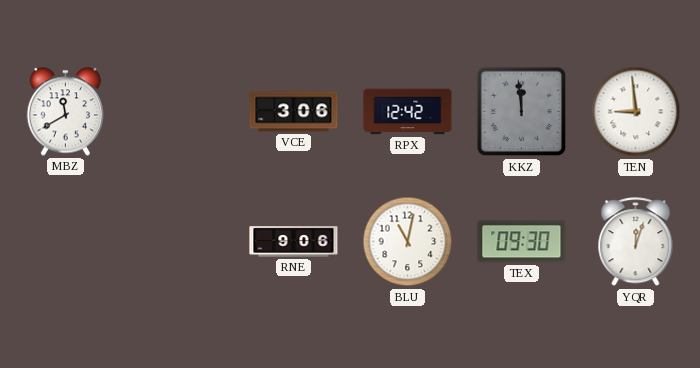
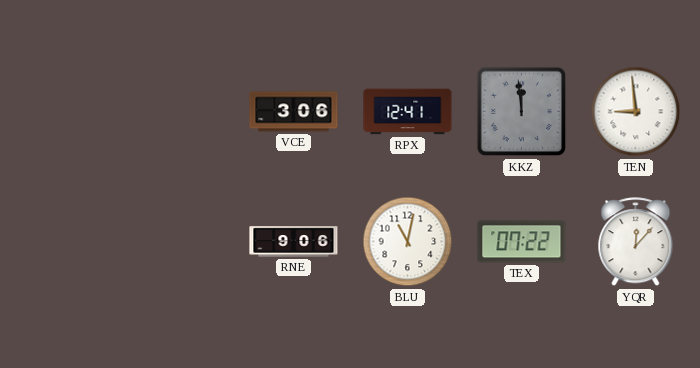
MBZ: 11:40 -> none (65, 112)
RPX: 12:42 -> 12:41 (408, 112)
TEX: 09:30 -> 07:22 (522, 242)
YQR: 12:03 -> 12:07 (636, 242)
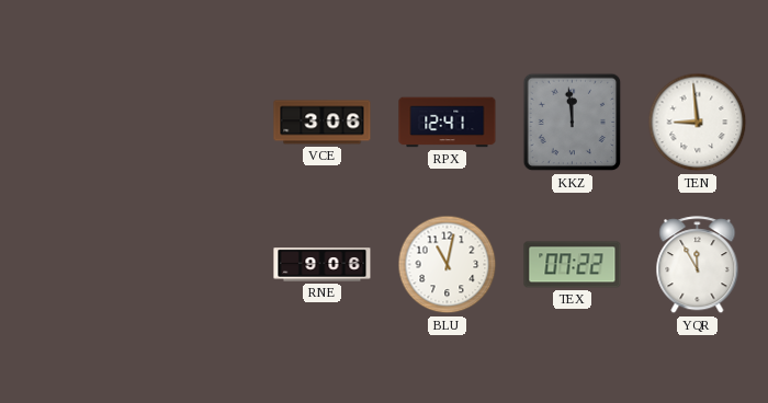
YQR: 12:07 -> 11:55 (698, 265)
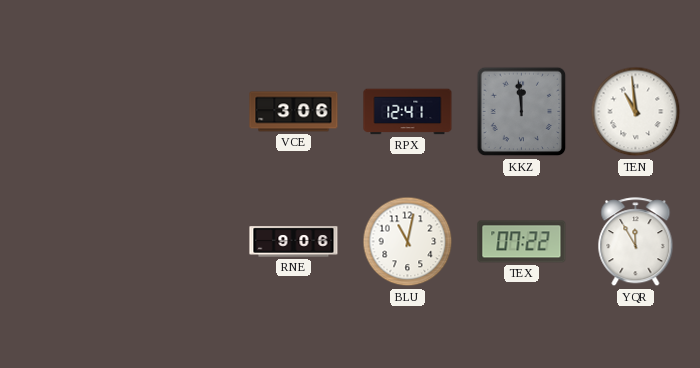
TEN: 8:59 -> 10:59 (636, 112)
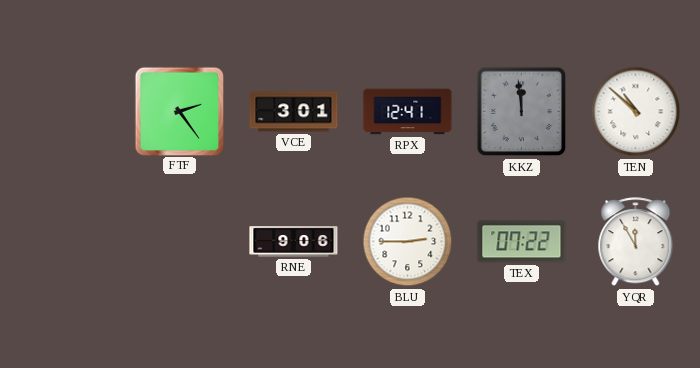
FTF: none -> 2:24 (179, 111)
VCE: 3:06 -> 3:01 (294, 112)
TEN: 10:59 -> 10:52 (636, 112)
BLU: 11:02 -> 2:45 (408, 242)
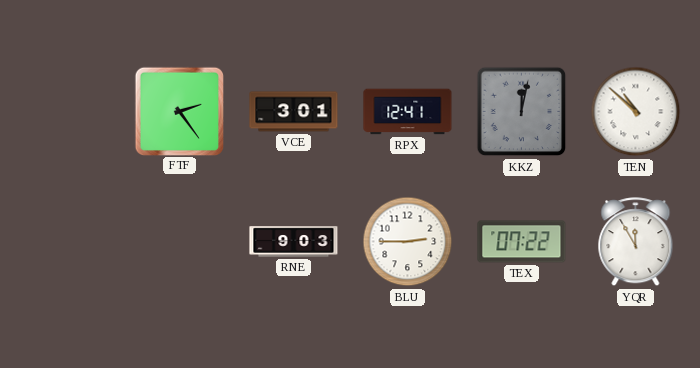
KKZ: 11:59 -> 12:02 (522, 112)
RNE: 9:06 -> 9:03 (294, 242)
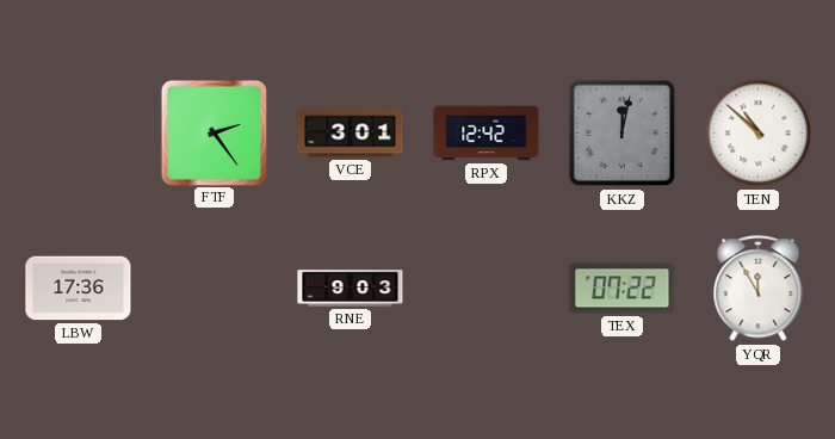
RPX: 12:41 -> 12:42 (487, 134)
LBW: none -> 17:36 (79, 289)
BLU: 2:45 -> none (408, 242)
